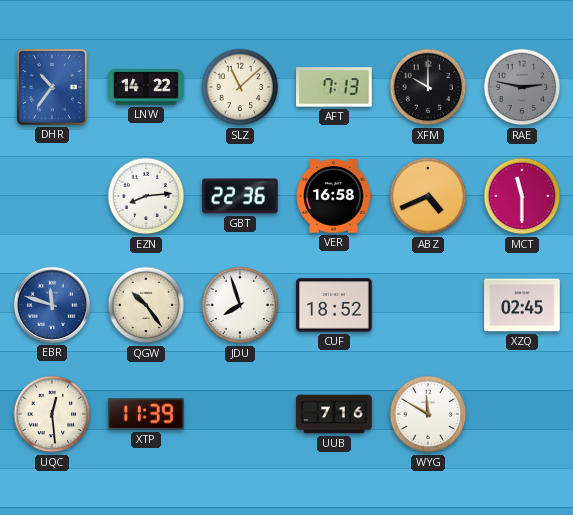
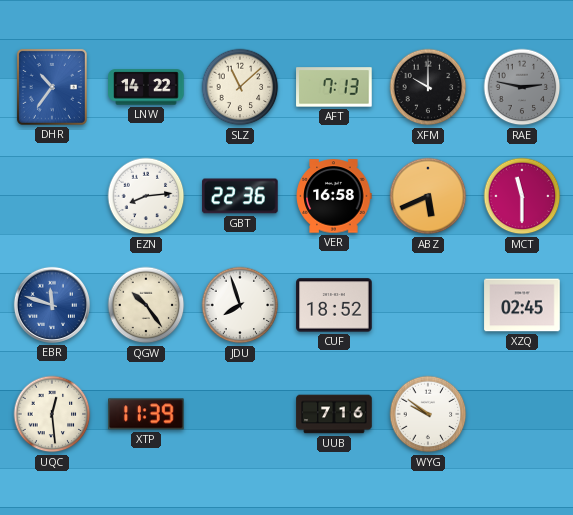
ABZ: 4:41 -> 5:41 (428, 196)
WYG: 11:50 -> 9:51 (428, 414)
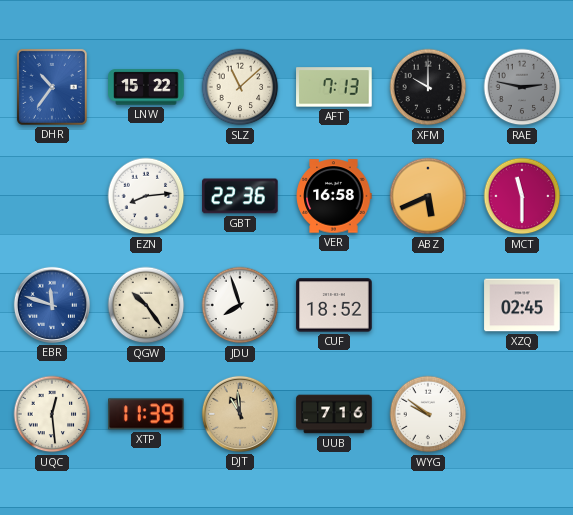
LNW: 14:22 -> 15:22 (146, 87)
DJT: none -> 10:59 (240, 414)
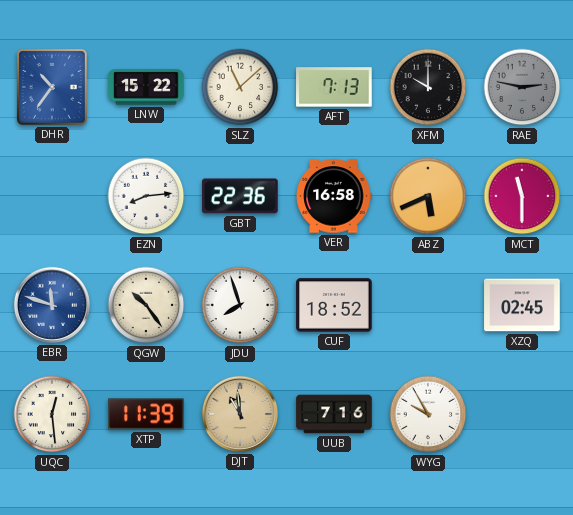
WYG: 9:51 -> 9:55 (428, 414)
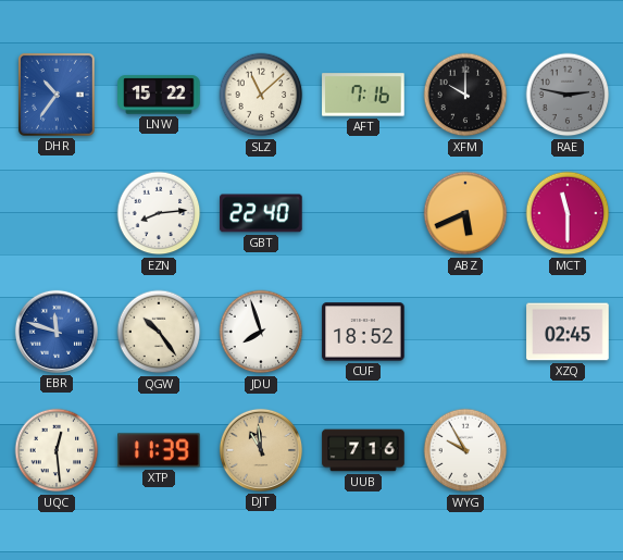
AFT: 7:13 -> 7:16 (363, 95)
GBT: 22:36 -> 22:40 (261, 213)
VER: 16:58 -> none (334, 196)
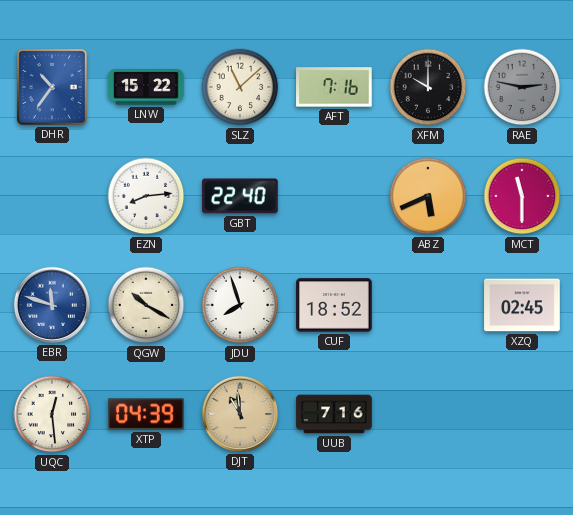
QGW: 10:24 -> 10:20 (146, 305)
XTP: 11:39 -> 04:39 (146, 414)
WYG: 9:55 -> none (465, 450)
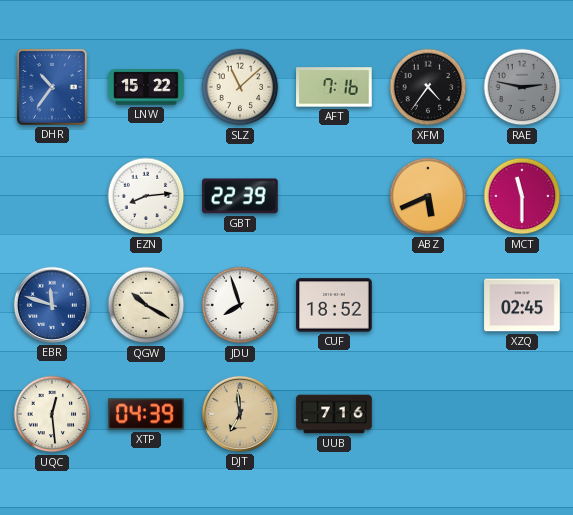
XFM: 10:00 -> 4:36 (428, 87)
GBT: 22:40 -> 22:39 (240, 196)
DJT: 10:59 -> 6:59 (240, 414)
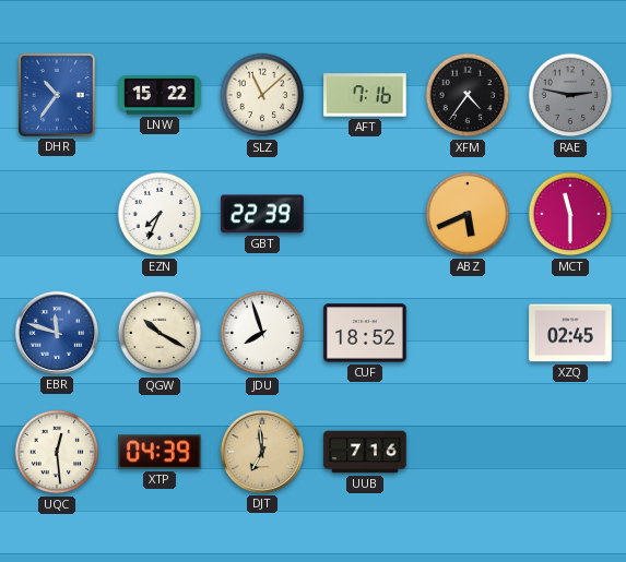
EZN: 8:14 -> 7:34 (160, 214)
